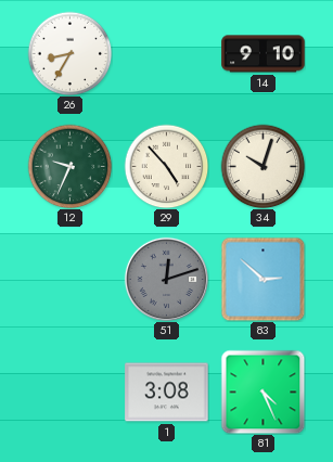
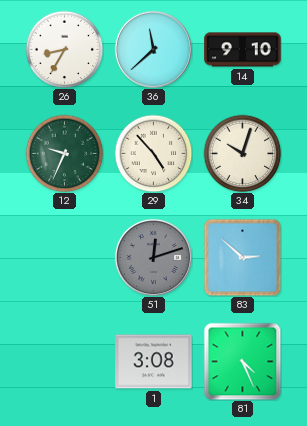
36: none -> 11:38 (153, 49)
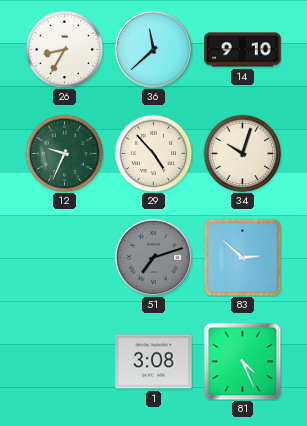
51: 12:12 -> 7:12 (153, 257)
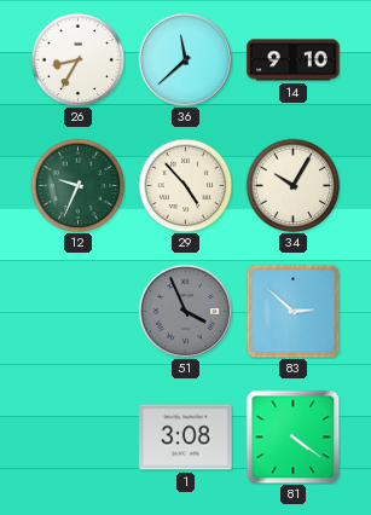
34: 10:03 -> 10:05 (292, 185)
51: 7:12 -> 3:56 (185, 311)
81: 4:26 -> 4:21 (292, 436)
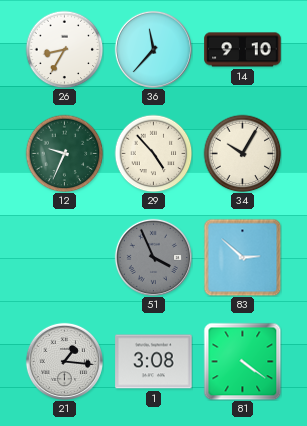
36: 11:38 -> 11:37 (153, 49)
21: none -> 1:16 (64, 361)
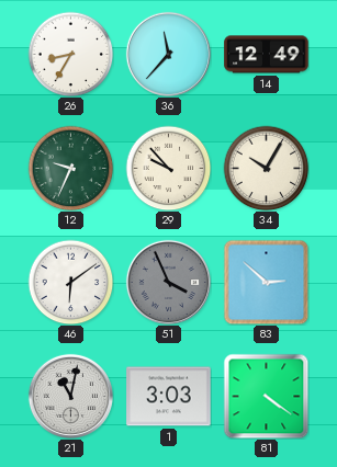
14: 9:10 -> 12:49 (267, 55)
29: 4:53 -> 9:53 (168, 168)
46: none -> 6:09 (70, 282)
21: 1:16 -> 11:02 (70, 396)
1: 3:08 -> 3:03 (169, 397)
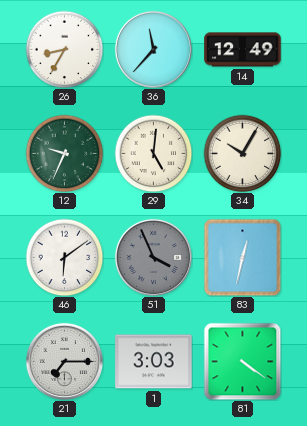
29: 9:53 -> 5:01 (153, 153)
83: 2:52 -> 12:32 (242, 257)
21: 11:02 -> 7:15 (64, 361)
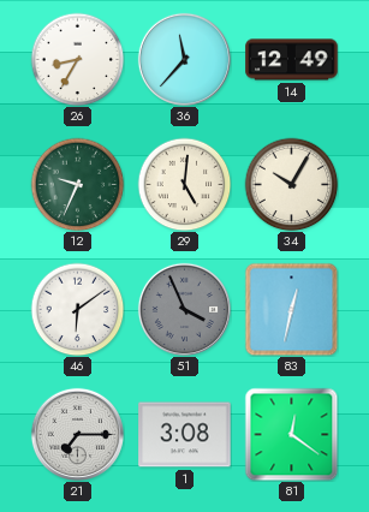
1: 3:03 -> 3:08 (185, 435)
81: 4:21 -> 12:21 (291, 434)
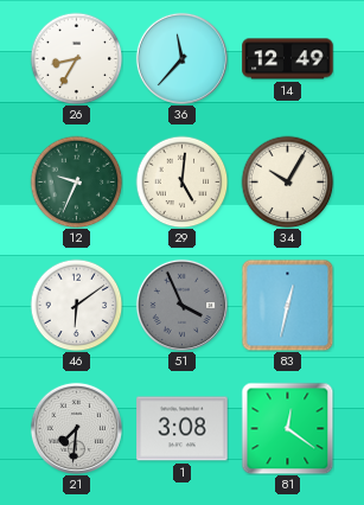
21: 7:15 -> 7:31 (76, 428)
